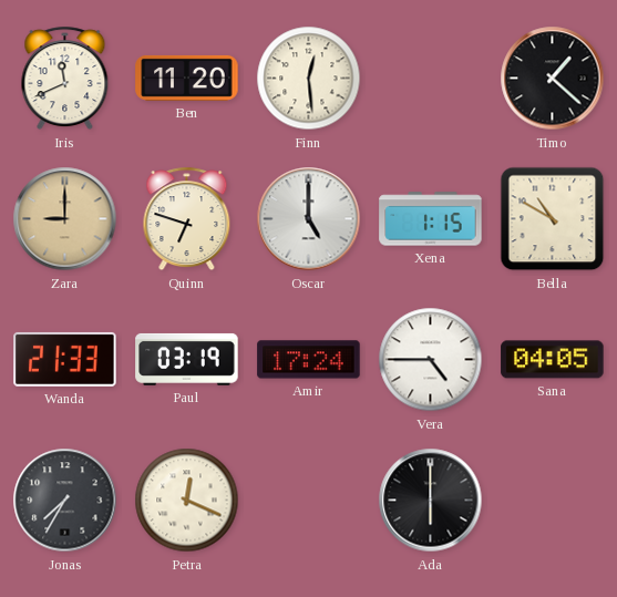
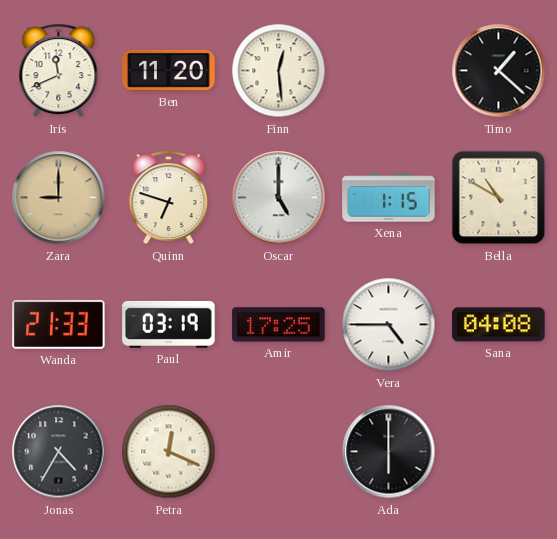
Amir: 17:24 -> 17:25 (279, 325)
Sana: 04:05 -> 04:08 (499, 325)
Jonas: 7:35 -> 4:35 (59, 452)
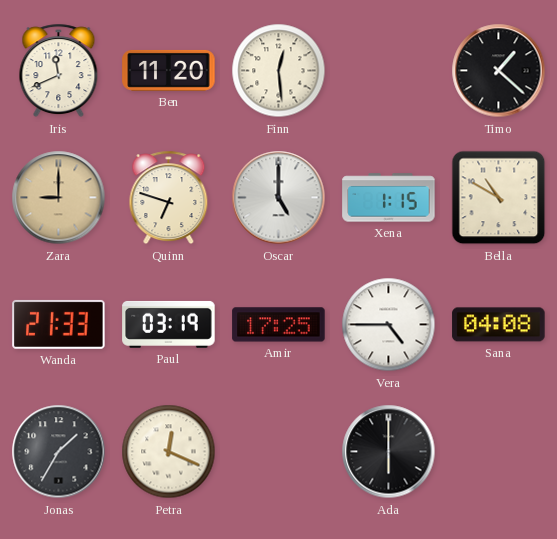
Jonas: 4:35 -> 1:35 (59, 452)
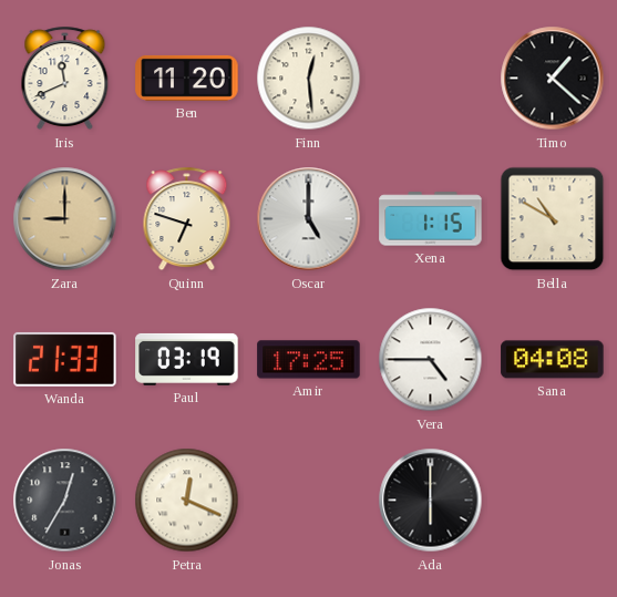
Jonas: 1:35 -> 12:35 (65, 501)
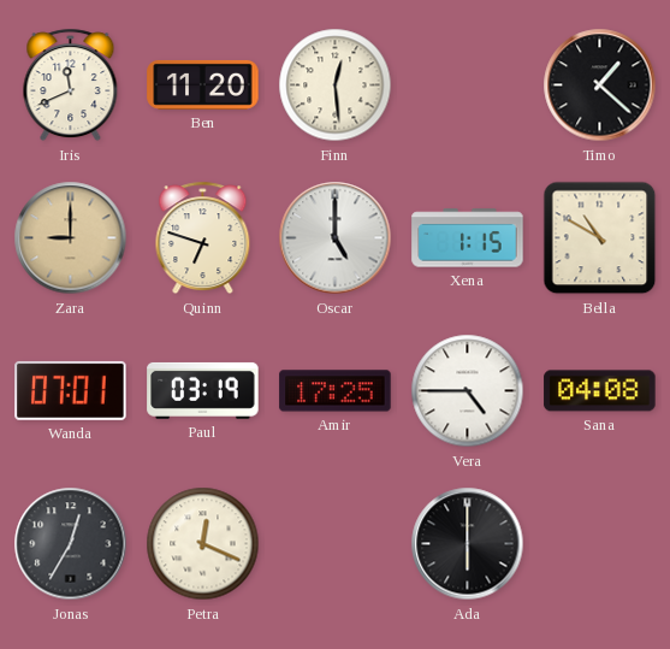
Wanda: 21:33 -> 07:01 (71, 390)
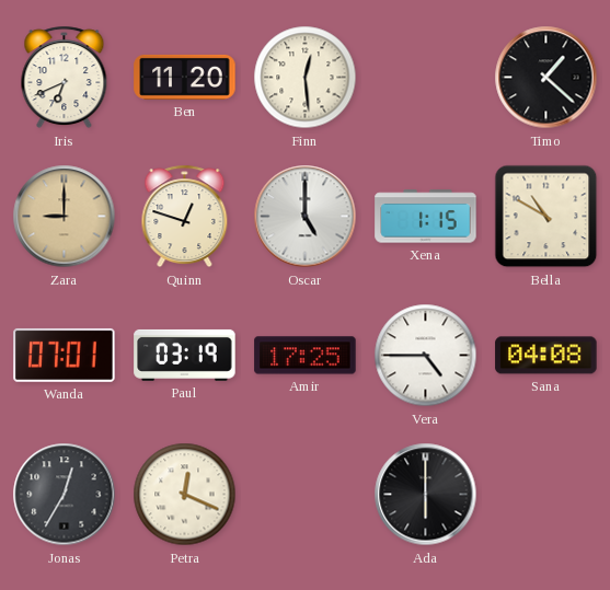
Iris: 11:41 -> 6:41 (65, 78)
Quinn: 6:48 -> 12:48 (185, 217)
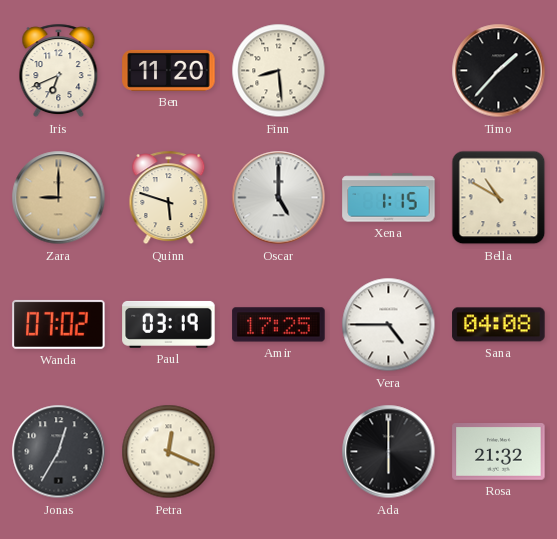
Finn: 12:29 -> 8:29 (279, 71)
Timo: 1:22 -> 1:37 (499, 71)
Quinn: 12:48 -> 5:48 (169, 198)
Wanda: 07:01 -> 07:02 (59, 324)
Rosa: none -> 21:32 (499, 452)
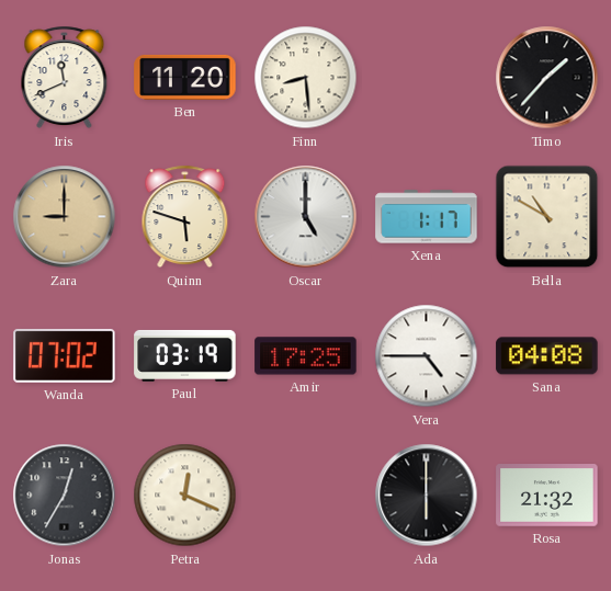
Iris: 6:41 -> 11:41 (65, 78)
Xena: 1:15 -> 1:17 (427, 217)
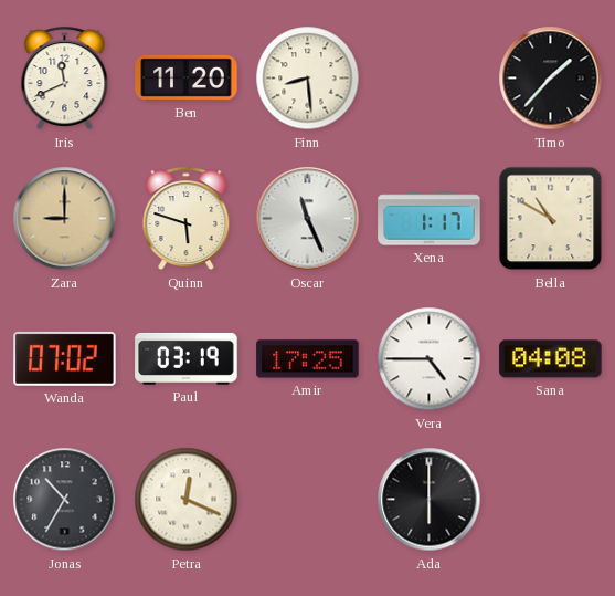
Oscar: 5:00 -> 11:26 (308, 219)
Jonas: 12:35 -> 10:35 (65, 500)
Rosa: 21:32 -> none (547, 496)
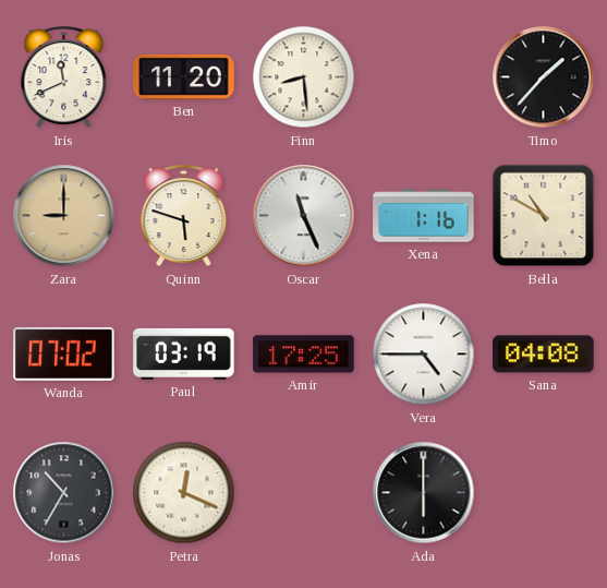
Xena: 1:17 -> 1:16 (424, 216)
